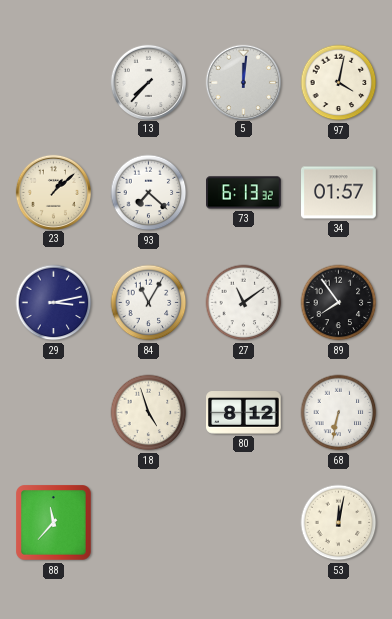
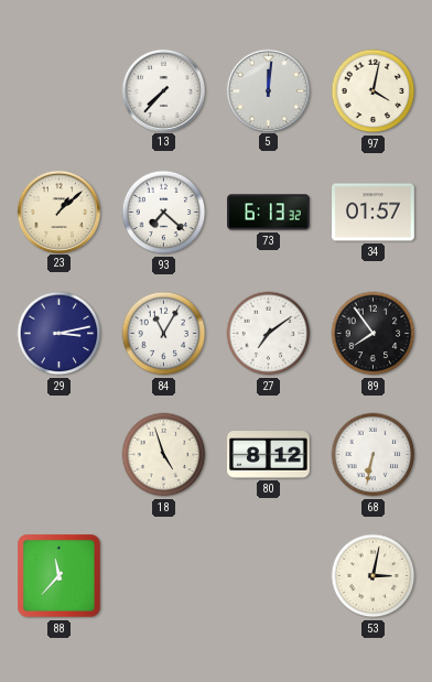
27: 11:09 -> 7:09 (269, 334)
53: 12:02 -> 3:02 (374, 576)
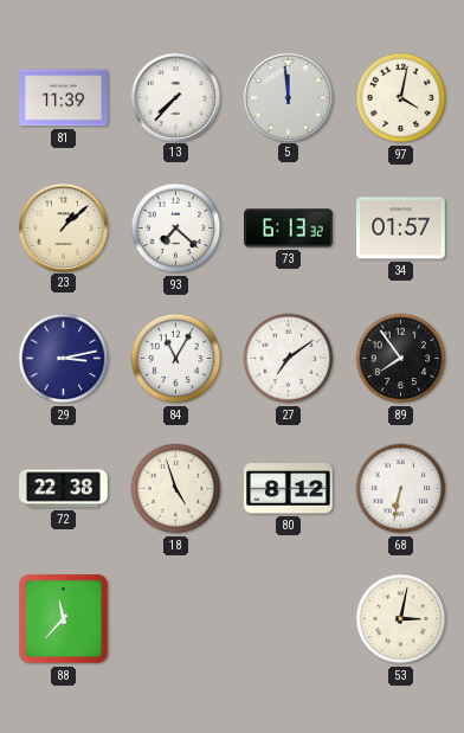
81: none -> 11:39 (64, 98)
5: 12:01 -> 11:59 (288, 97)
72: none -> 22:38 (64, 489)
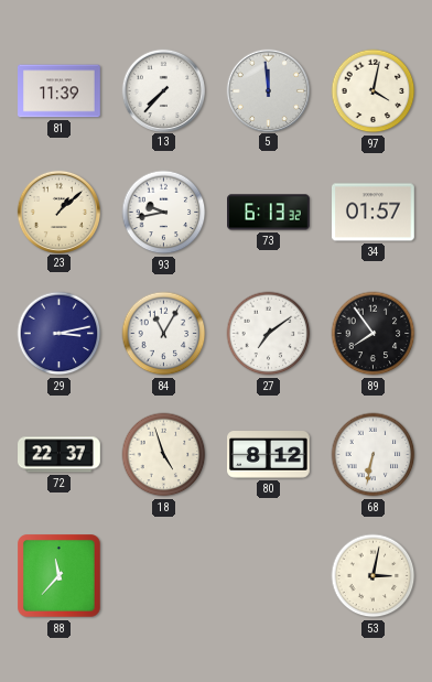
93: 7:22 -> 9:43 (164, 213)
72: 22:38 -> 22:37 (60, 455)
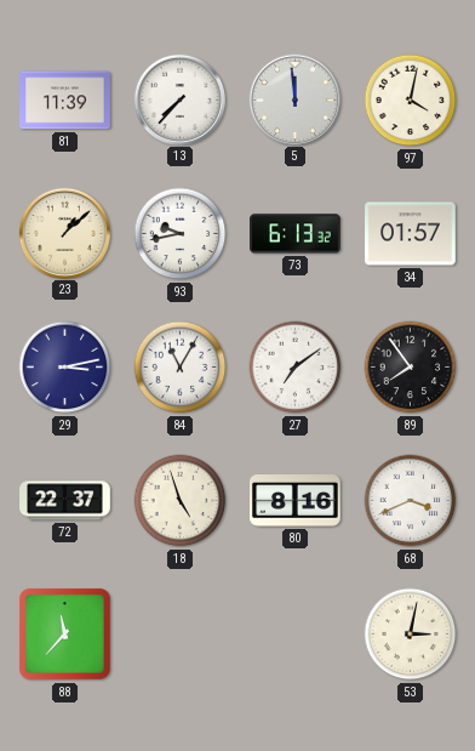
80: 8:12 -> 8:16 (296, 501)
68: 6:32 -> 3:41 (411, 501)
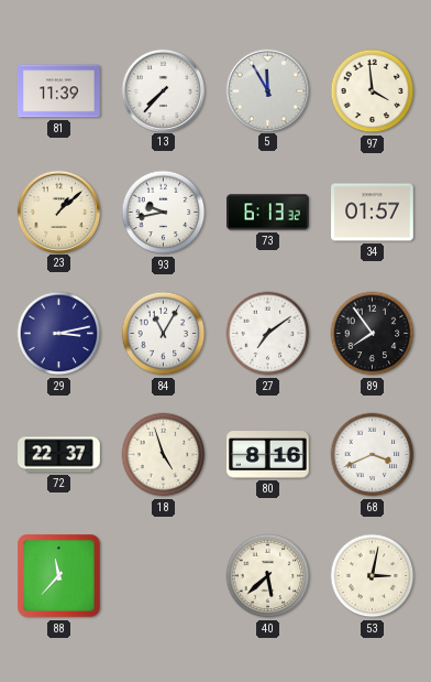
5: 11:59 -> 11:55 (267, 90)
97: 4:02 -> 3:59 (373, 91)
40: none -> 5:38 (268, 576)
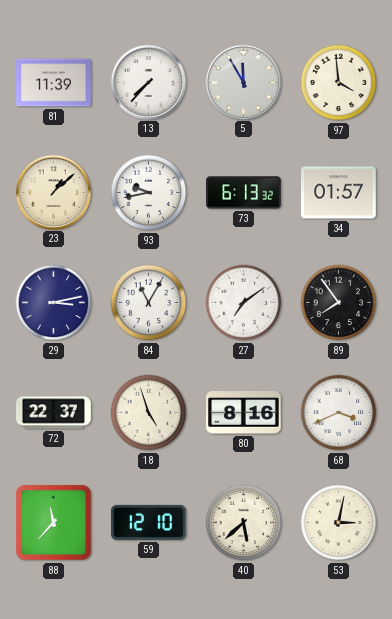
59: none -> 12:10 (149, 522)
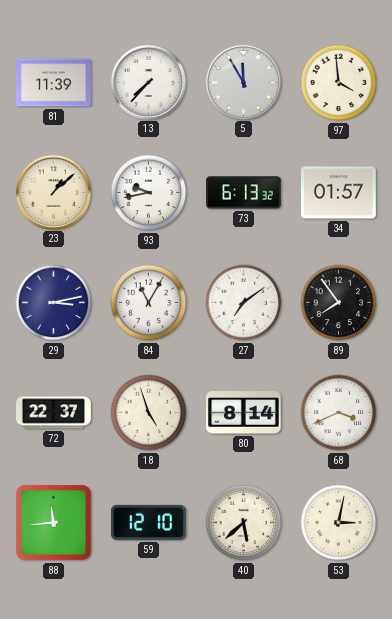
80: 8:16 -> 8:14 (244, 413)
88: 11:37 -> 11:44 (54, 523)
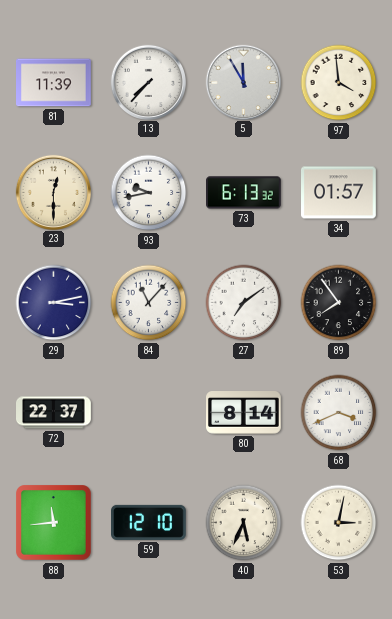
23: 1:08 -> 12:30 (53, 192)
84: 11:05 -> 11:07 (149, 303)
18: 4:57 -> none (149, 413)
40: 5:38 -> 5:34 (244, 523)
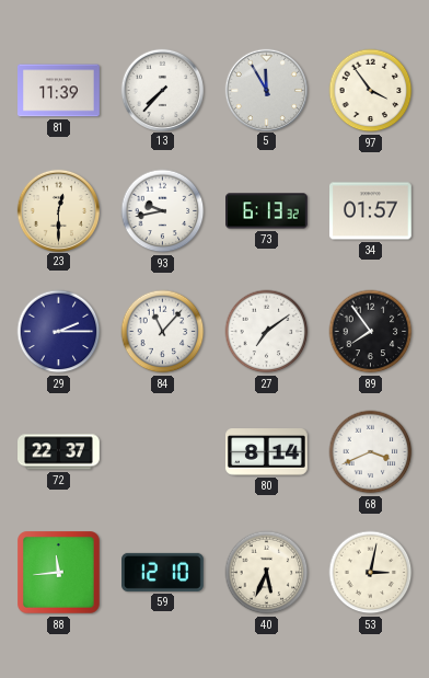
97: 3:59 -> 3:54 (371, 91)
29: 3:13 -> 2:15 (59, 332)
